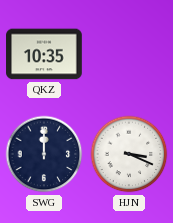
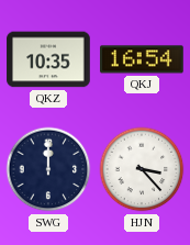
QKJ: none -> 16:54 (143, 59)
HJN: 3:19 -> 3:23 (142, 169)
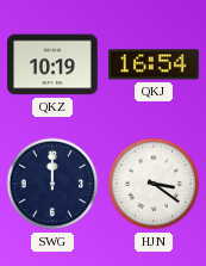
QKZ: 10:35 -> 10:19 (52, 64)
HJN: 3:23 -> 3:21 (154, 184)
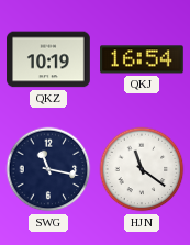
SWG: 12:00 -> 11:17 (48, 169)
HJN: 3:21 -> 11:21 (142, 169)
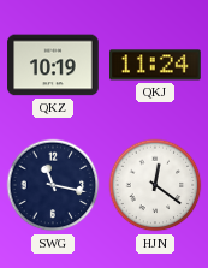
QKJ: 16:54 -> 11:24 (156, 65)
HJN: 11:21 -> 12:21 (155, 185)
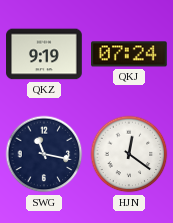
QKZ: 10:19 -> 9:19 (44, 54)
QKJ: 11:24 -> 07:24 (130, 54)
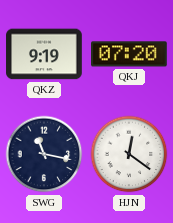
QKJ: 07:24 -> 07:20 (130, 54)
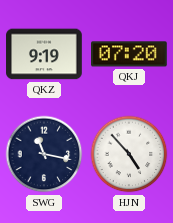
HJN: 12:21 -> 4:53 (129, 154)
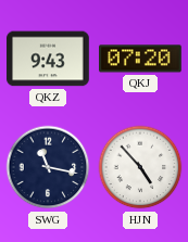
QKZ: 9:19 -> 9:43 (48, 59)
